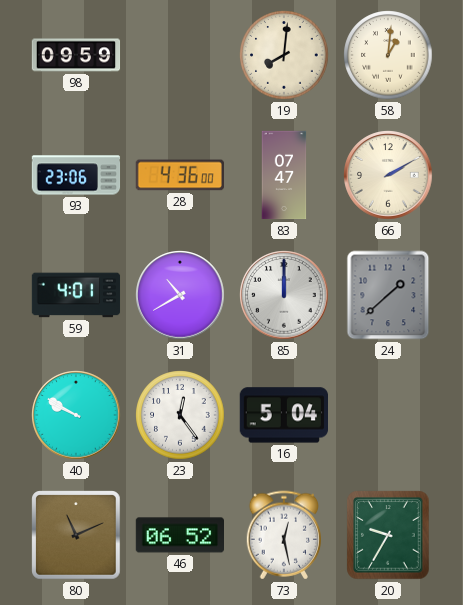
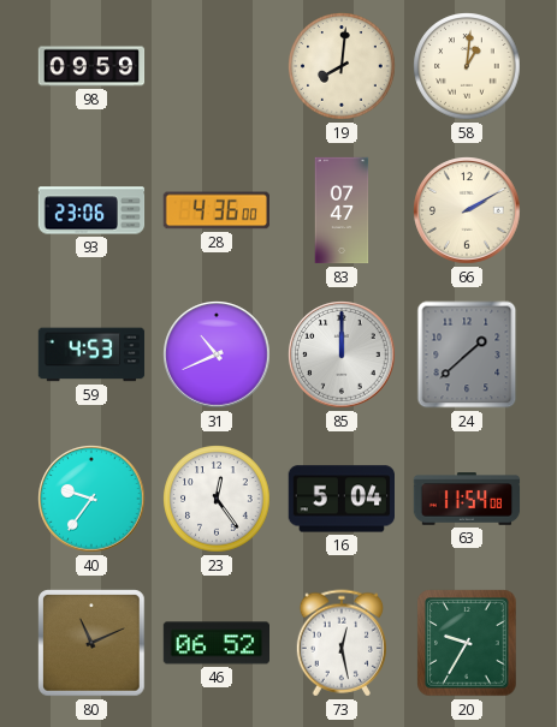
59: 4:01 -> 4:53 (91, 354)
31: 10:40 -> 10:41 (217, 354)
40: 9:50 -> 9:36 (91, 499)
63: none -> 11:54 (467, 499)
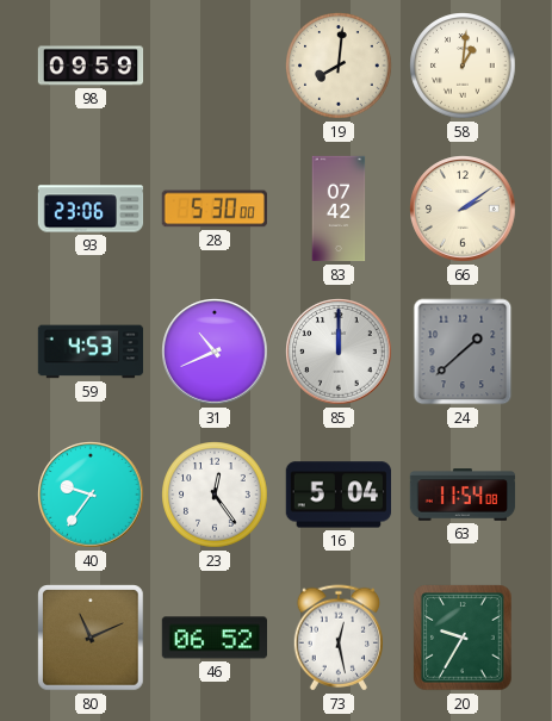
28: 4:36 -> 5:30 (213, 209)
83: 07:47 -> 07:42 (339, 209)
66: 2:10 -> 2:09 (463, 209)
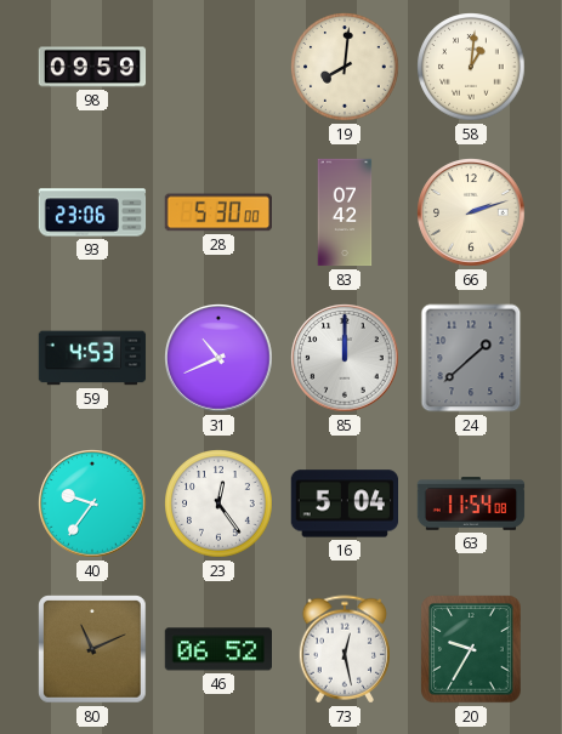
66: 2:09 -> 2:12 (471, 212)
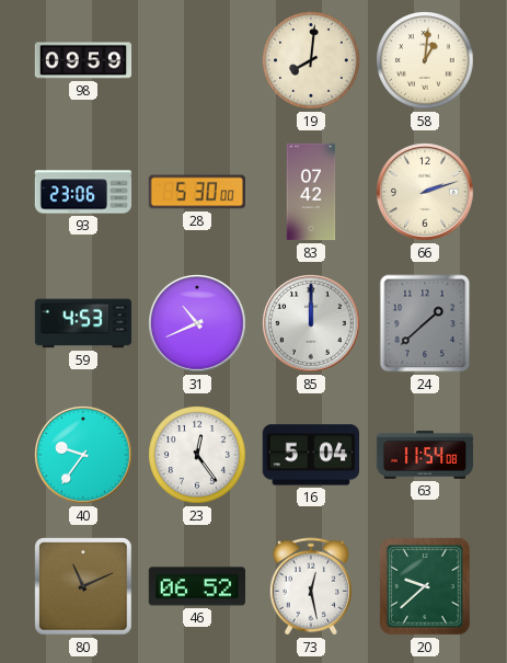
20: 9:35 -> 9:38 (425, 586)
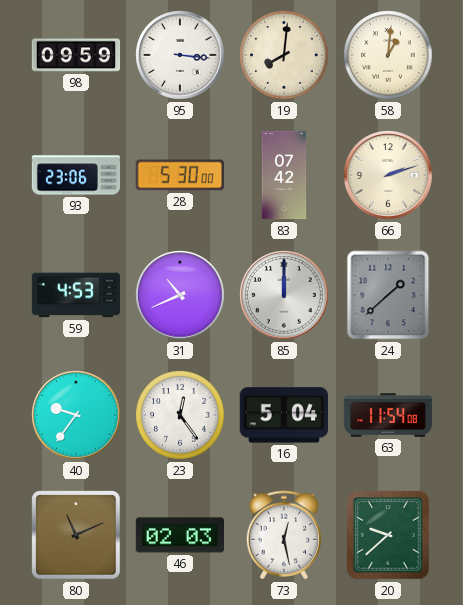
95: none -> 3:16 (180, 55)
46: 06:52 -> 02:03 (179, 535)
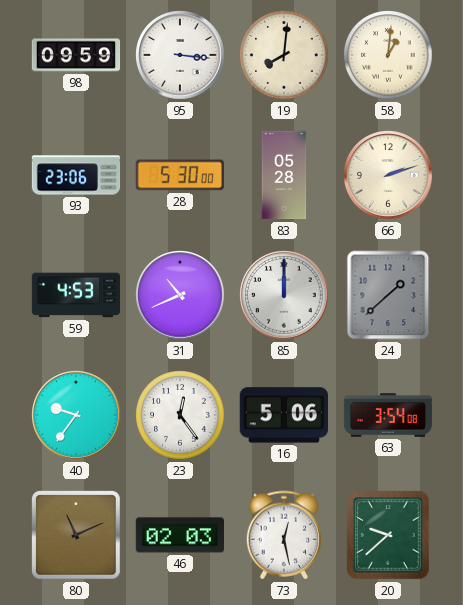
83: 07:42 -> 05:28 (284, 175)
16: 5:04 -> 5:06 (283, 415)
63: 11:54 -> 3:54 (388, 415)
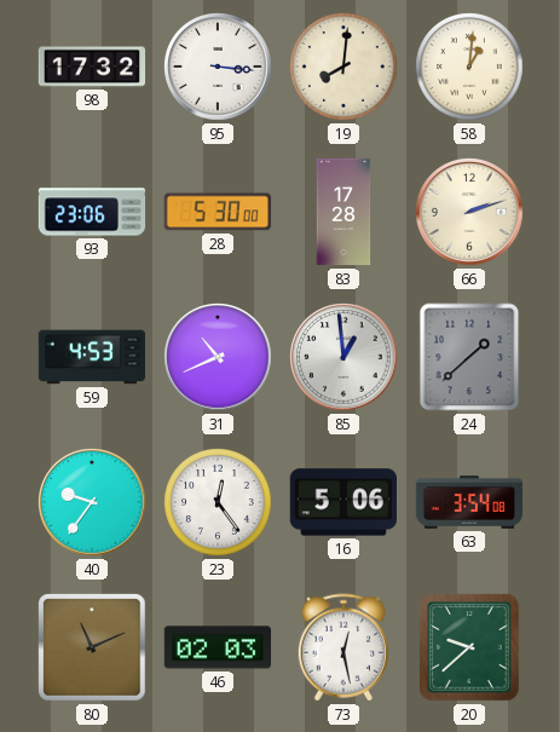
98: 09:59 -> 17:32 (92, 67)
83: 05:28 -> 17:28 (343, 212)
85: 12:00 -> 12:59 (343, 357)
